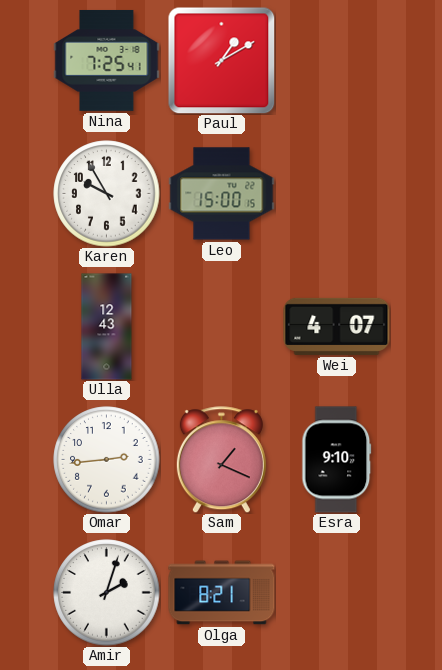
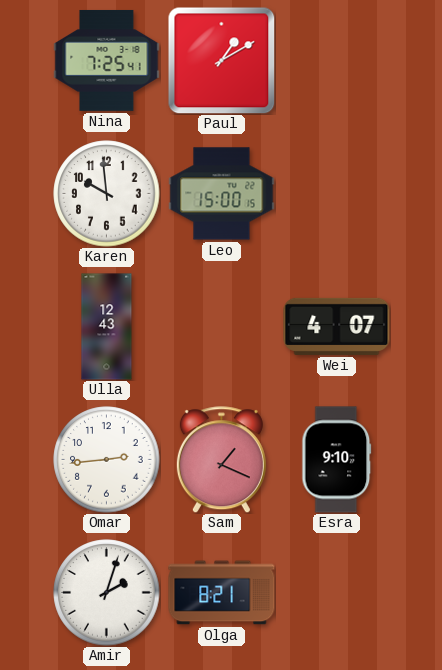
Karen: 9:55 -> 9:59 (107, 194)
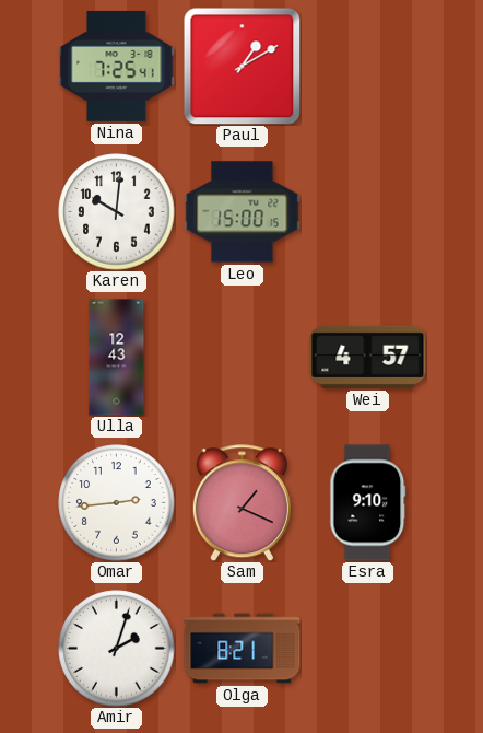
Karen: 9:59 -> 10:01 (117, 212)
Wei: 4:07 -> 4:57 (368, 357)
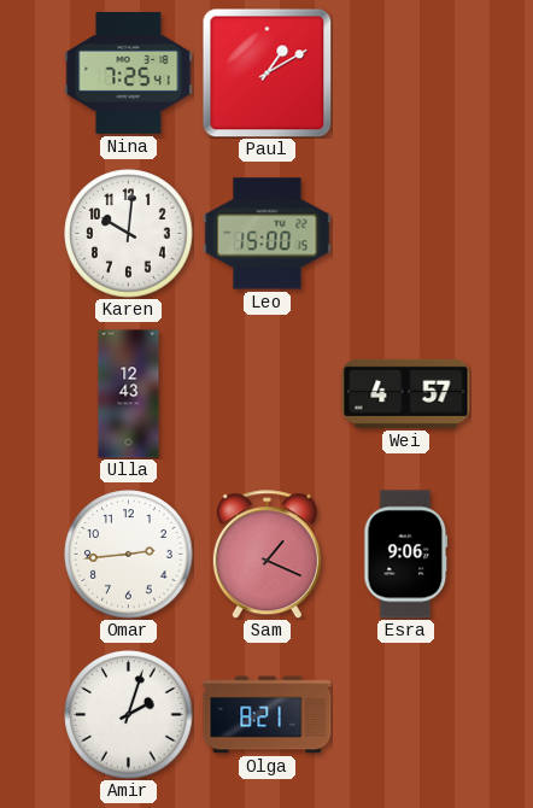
Esra: 9:10 -> 9:06 (406, 555)
